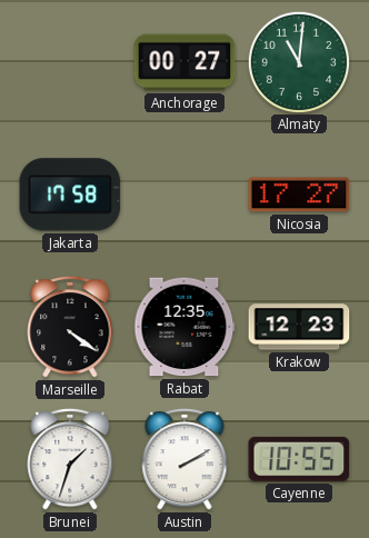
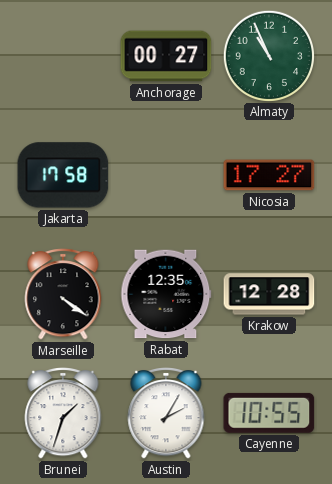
Almaty: 11:01 -> 10:56 (268, 55)
Krakow: 12:23 -> 12:28 (269, 294)
Austin: 2:10 -> 2:05 (166, 414)
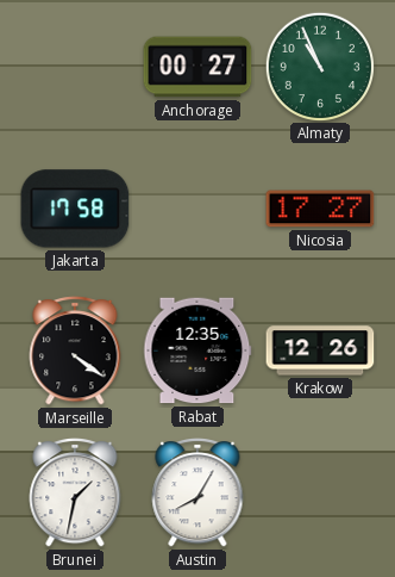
Krakow: 12:28 -> 12:26 (320, 350)
Brunei: 1:33 -> 1:32 (75, 494)
Austin: 2:05 -> 8:05 (197, 494)
Cayenne: 10:55 -> none (269, 413)
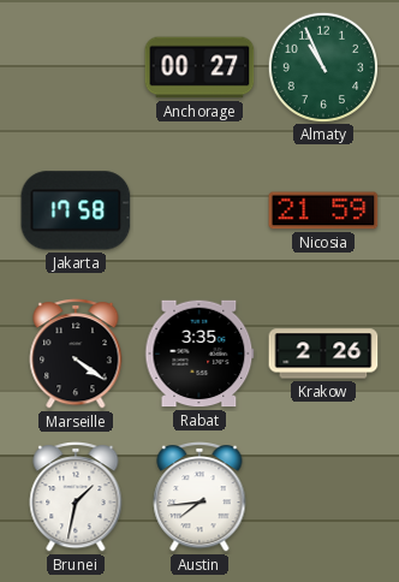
Nicosia: 17:27 -> 21:59 (323, 210)
Rabat: 12:35 -> 3:35 (199, 354)
Krakow: 12:26 -> 2:26 (323, 354)
Austin: 8:05 -> 7:44 (199, 498)
